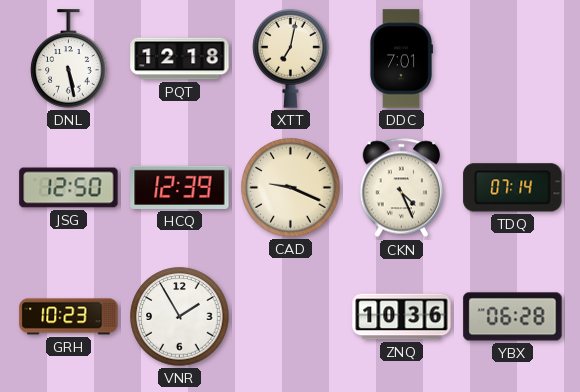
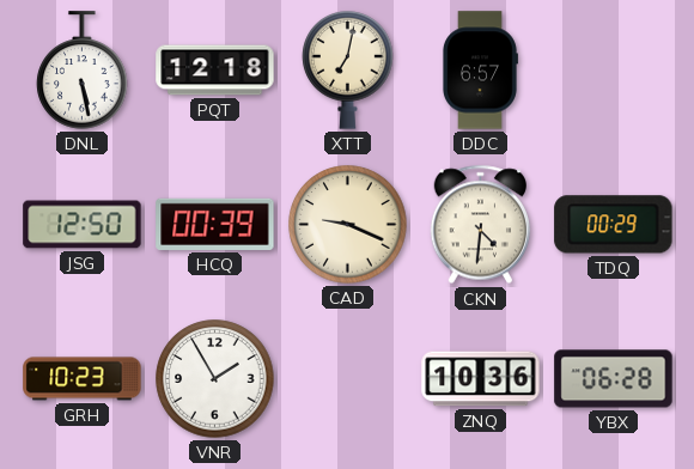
DDC: 7:01 -> 6:57 (480, 71)
HCQ: 12:39 -> 00:39 (215, 224)
CKN: 4:26 -> 4:31 (481, 225)
TDQ: 07:14 -> 00:29 (614, 225)
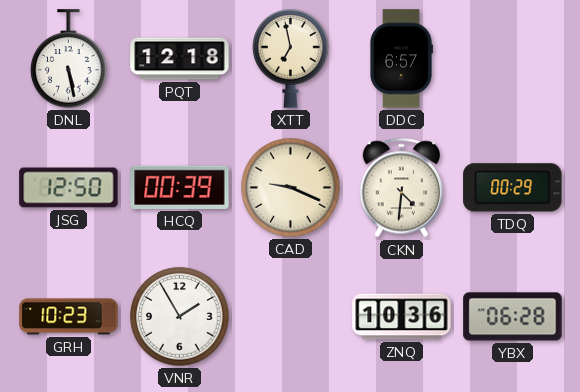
XTT: 7:02 -> 6:58 (291, 59)
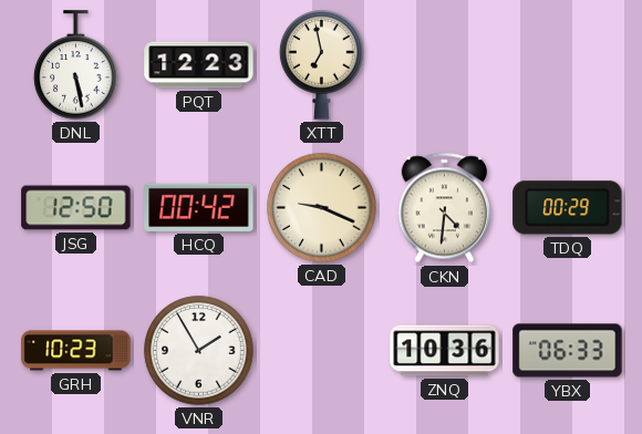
PQT: 12:18 -> 12:23 (199, 65)
DDC: 6:57 -> none (401, 59)
HCQ: 00:39 -> 00:42 (199, 207)
YBX: 06:28 -> 06:33 (568, 351)
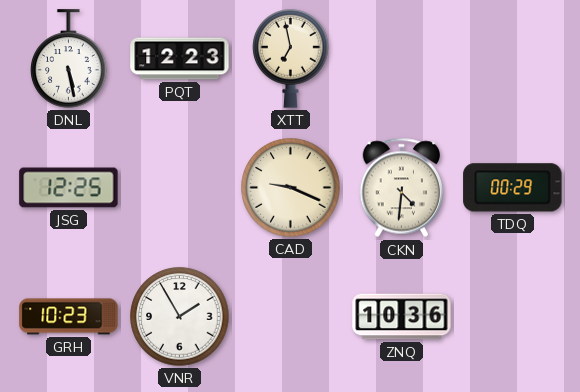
JSG: 12:50 -> 12:25 (69, 188)
HCQ: 00:42 -> none (199, 207)
YBX: 06:33 -> none (568, 351)
